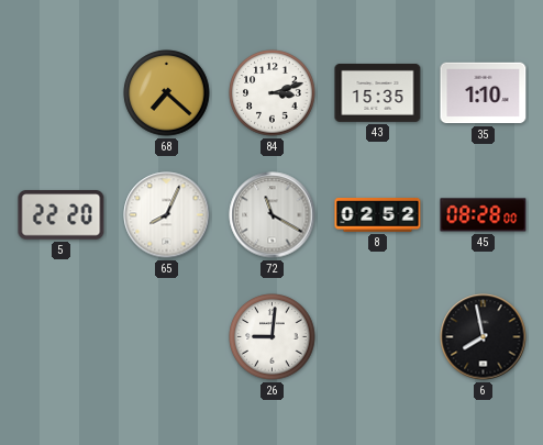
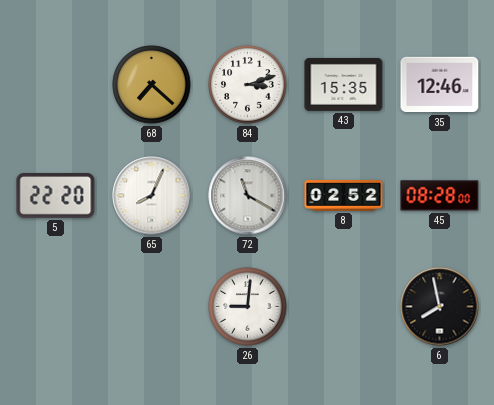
35: 1:10 -> 12:46 (440, 85)
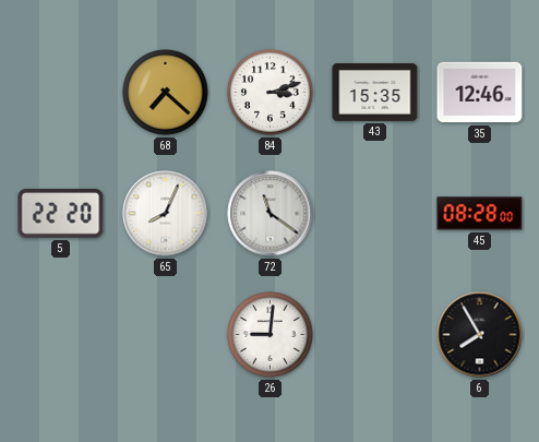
72: 11:20 -> 11:21 (271, 214)
8: 02:52 -> none (344, 196)
6: 7:58 -> 7:55 (480, 335)
